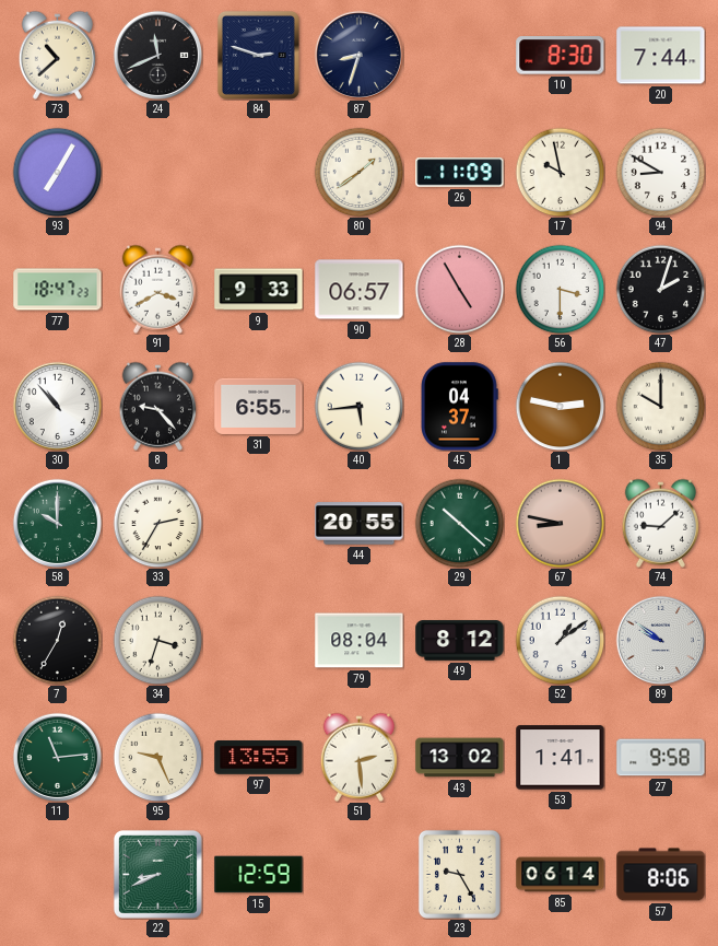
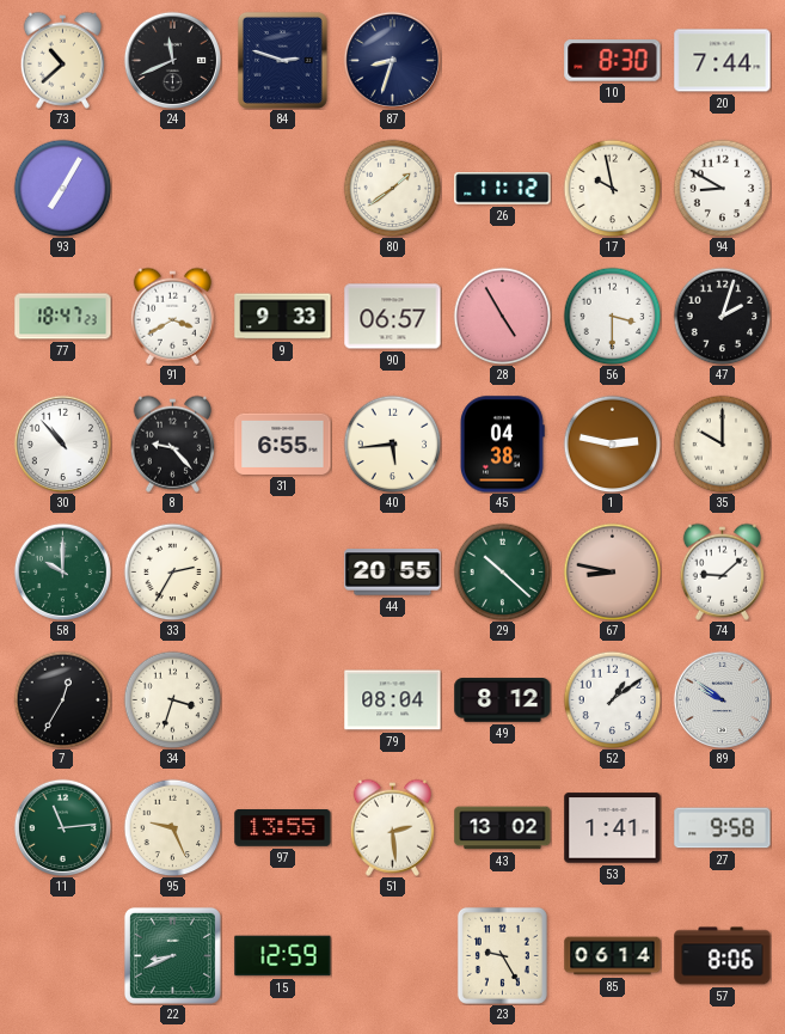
26: 11:09 -> 11:12 (503, 189)
45: 04:37 -> 04:38 (502, 445)
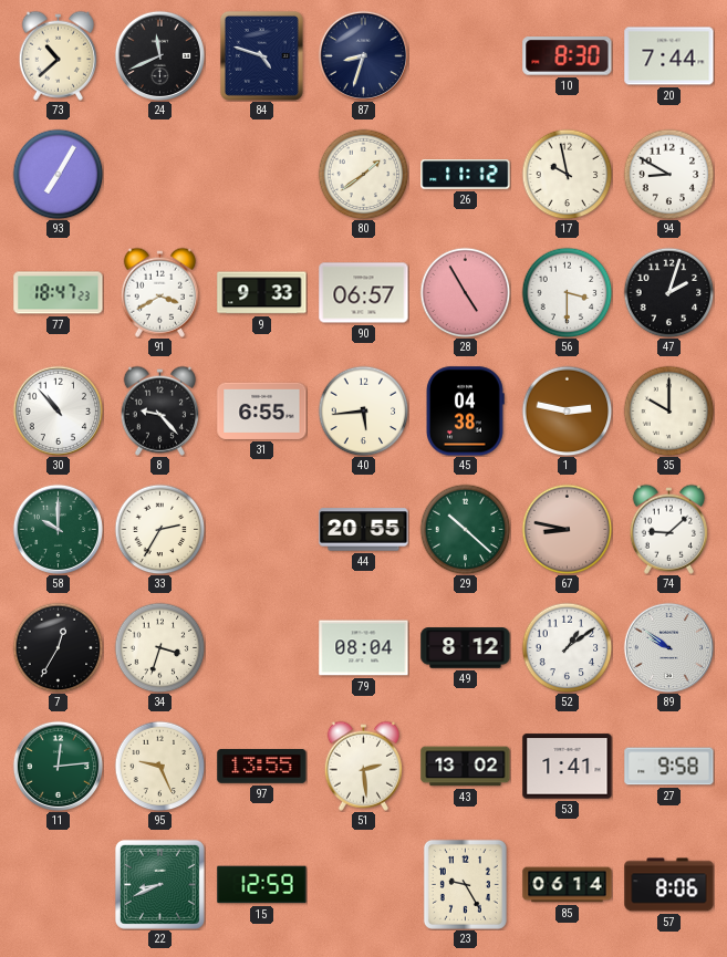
84: 2:48 -> 4:48 (261, 55)
11: 11:14 -> 12:14 (58, 766)
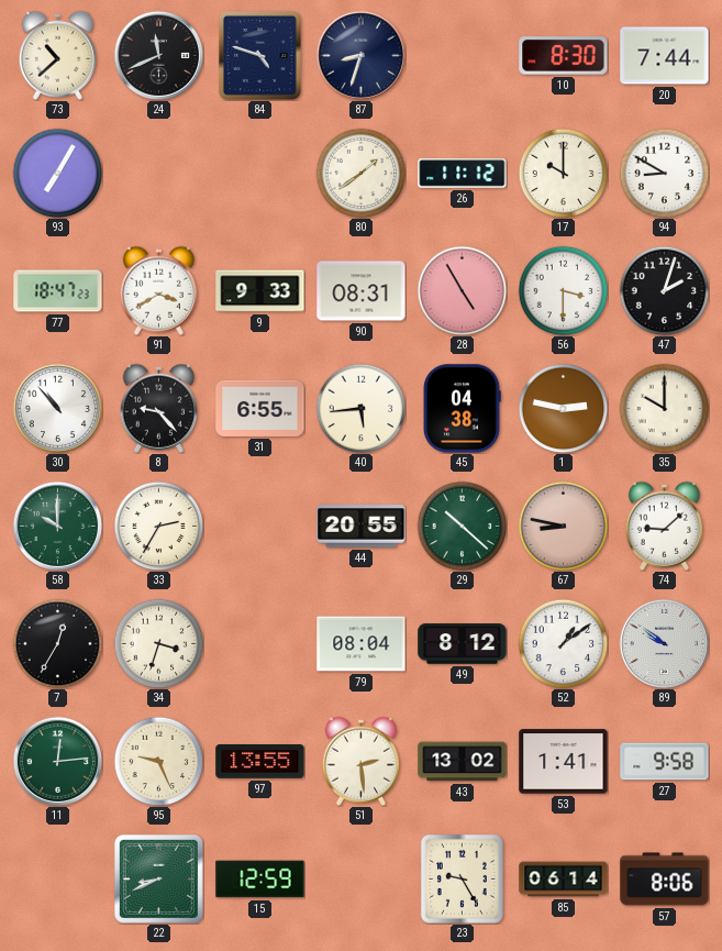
17: 9:58 -> 10:00 (563, 173)
90: 06:57 -> 08:31 (362, 291)
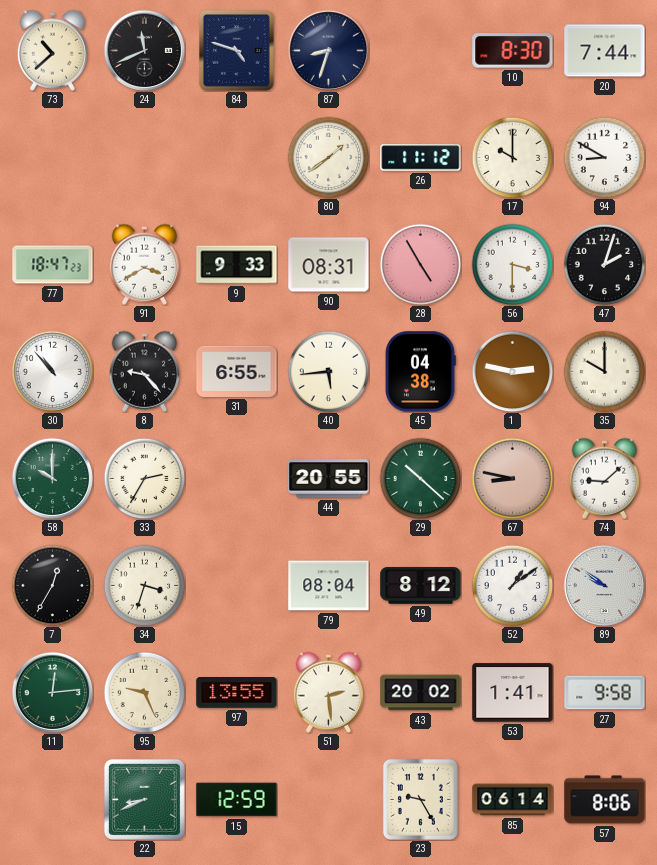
93: 7:05 -> none (57, 173)
43: 13:02 -> 20:02 (421, 693)
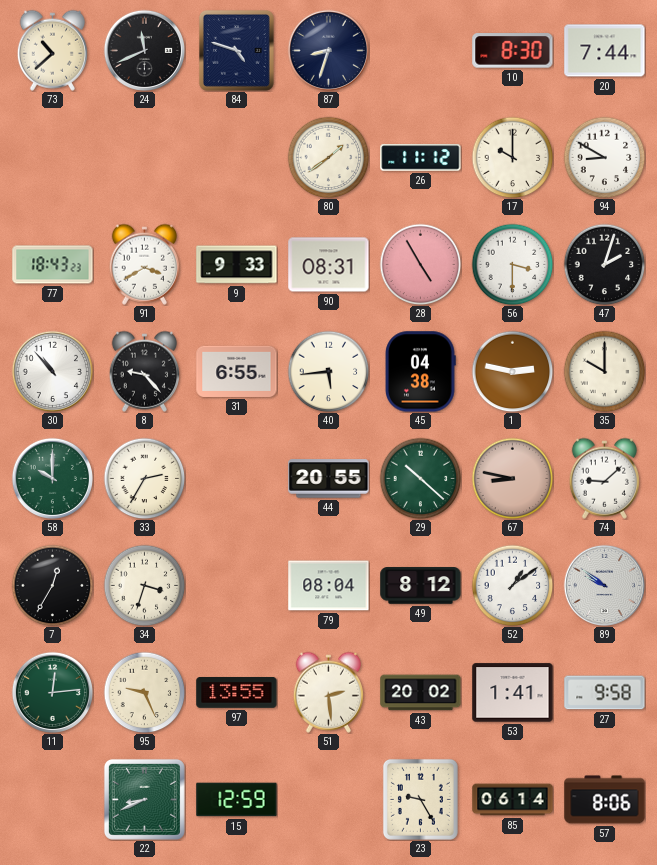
77: 18:47 -> 18:43 (53, 265)
